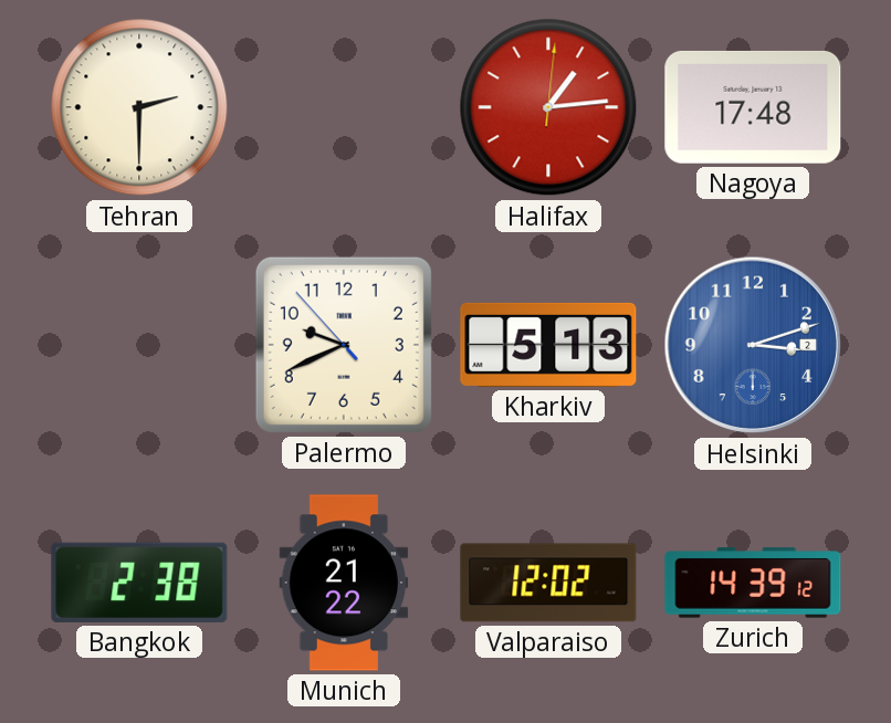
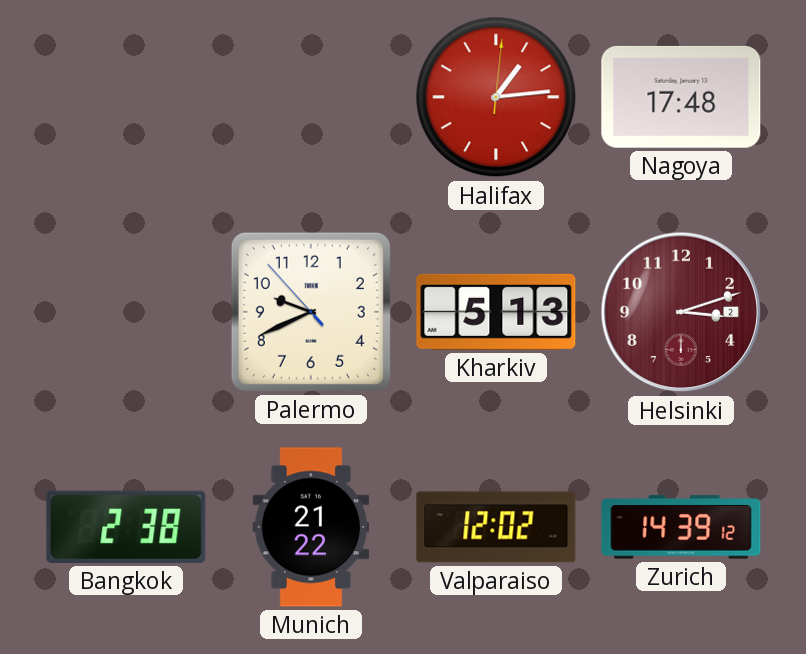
Tehran: 2:30 -> none (139, 107)
Helsinki dial: blue -> burgundy (681, 312)
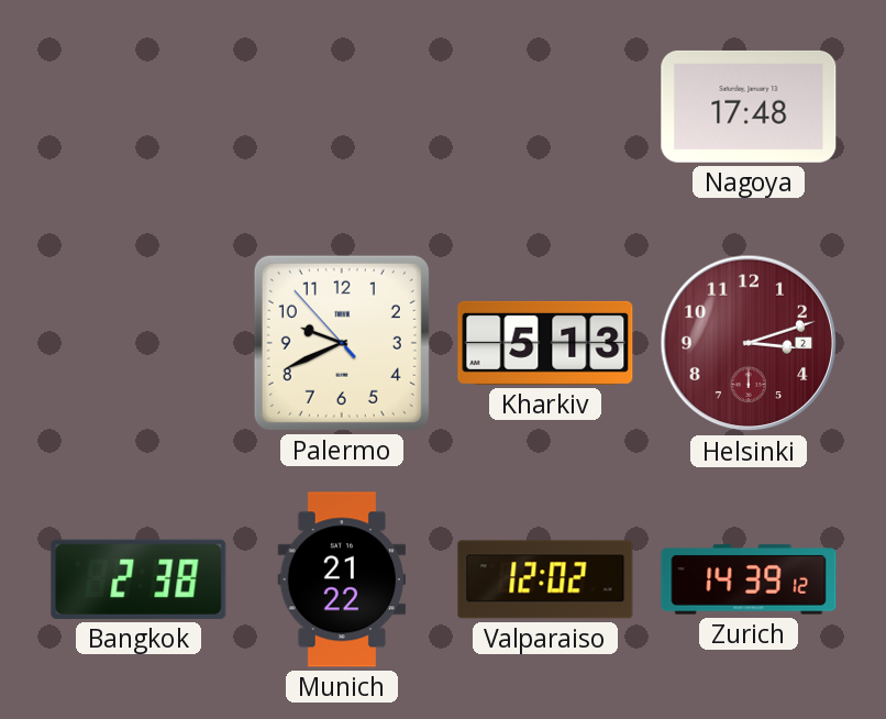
Halifax: 1:14 -> none (496, 97)
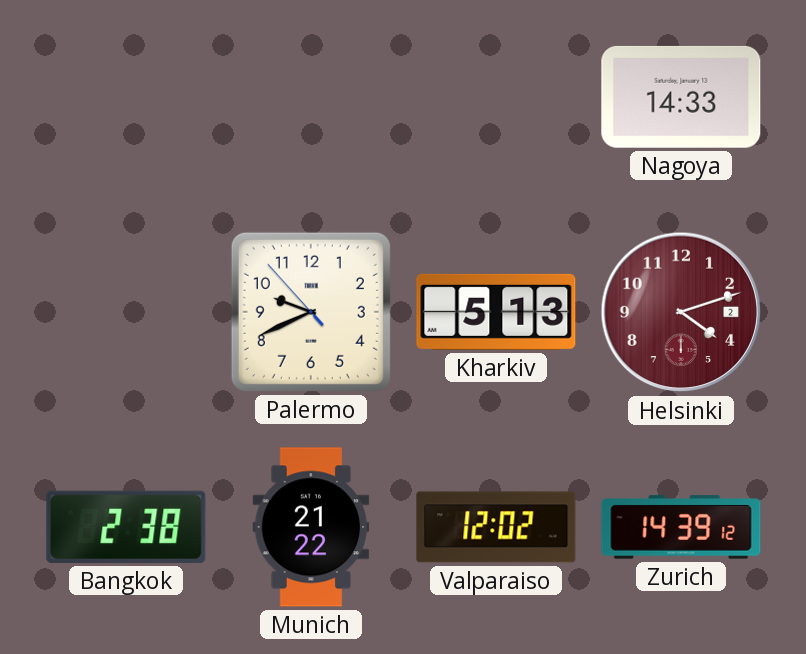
Nagoya: 17:48 -> 14:33 (681, 97)
Helsinki: 3:12 -> 4:12 (681, 312)
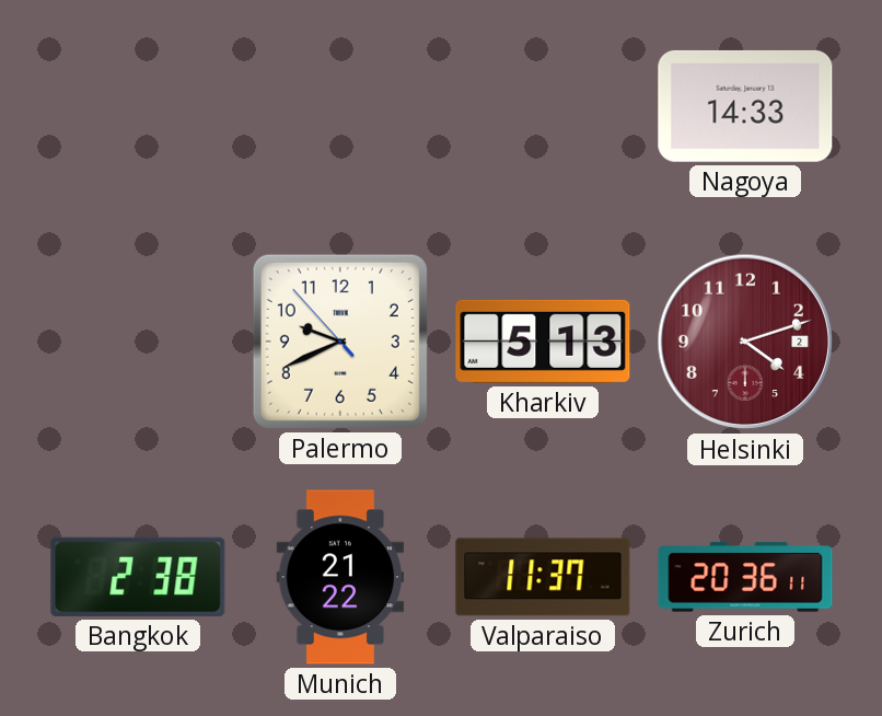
Valparaiso: 12:02 -> 11:37 (543, 577)
Zurich: 14:39 -> 20:36 (745, 577)
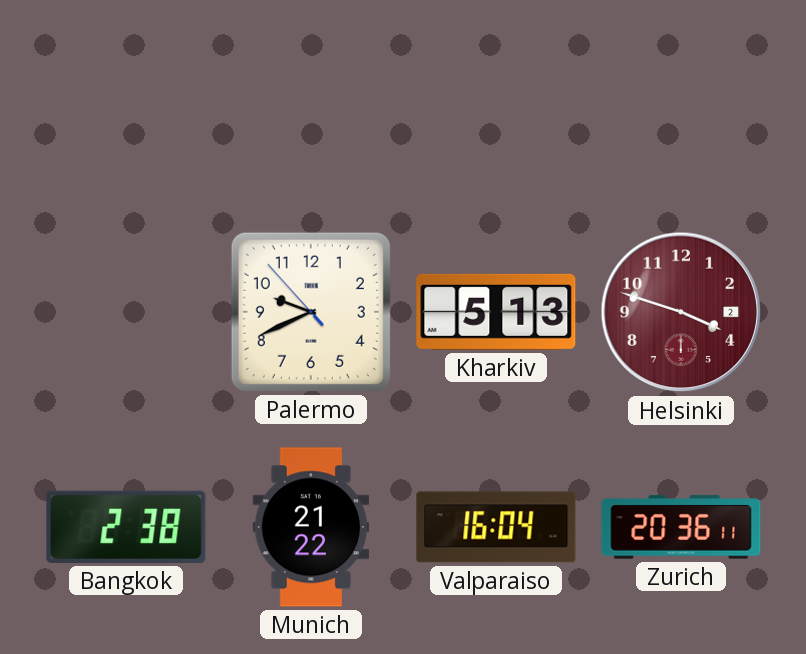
Nagoya: 14:33 -> none (745, 106)
Helsinki: 4:12 -> 3:48 (681, 312)
Valparaiso: 11:37 -> 16:04 (496, 527)
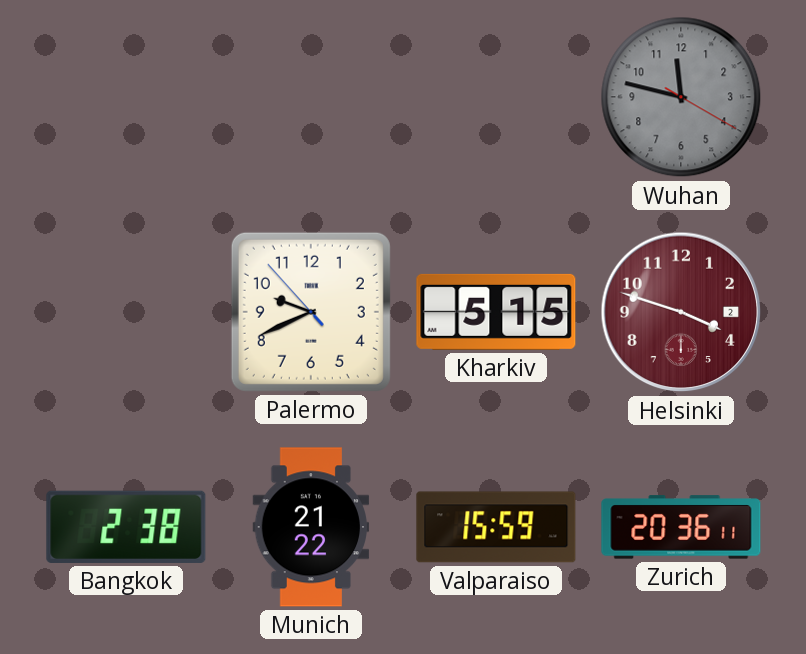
Wuhan: none -> 11:47 (681, 97)
Kharkiv: 5:13 -> 5:15 (496, 312)
Valparaiso: 16:04 -> 15:59 (496, 527)
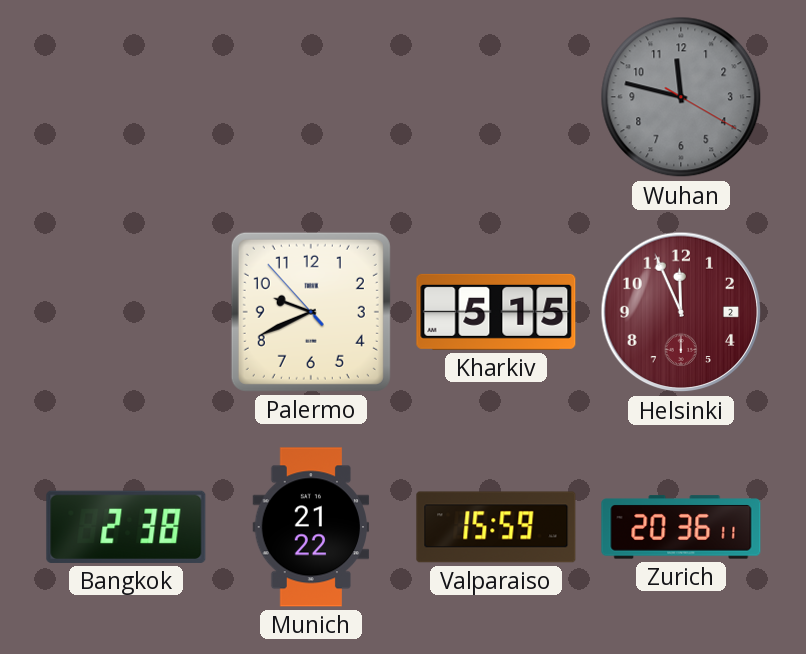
Helsinki: 3:48 -> 11:56 (681, 312)
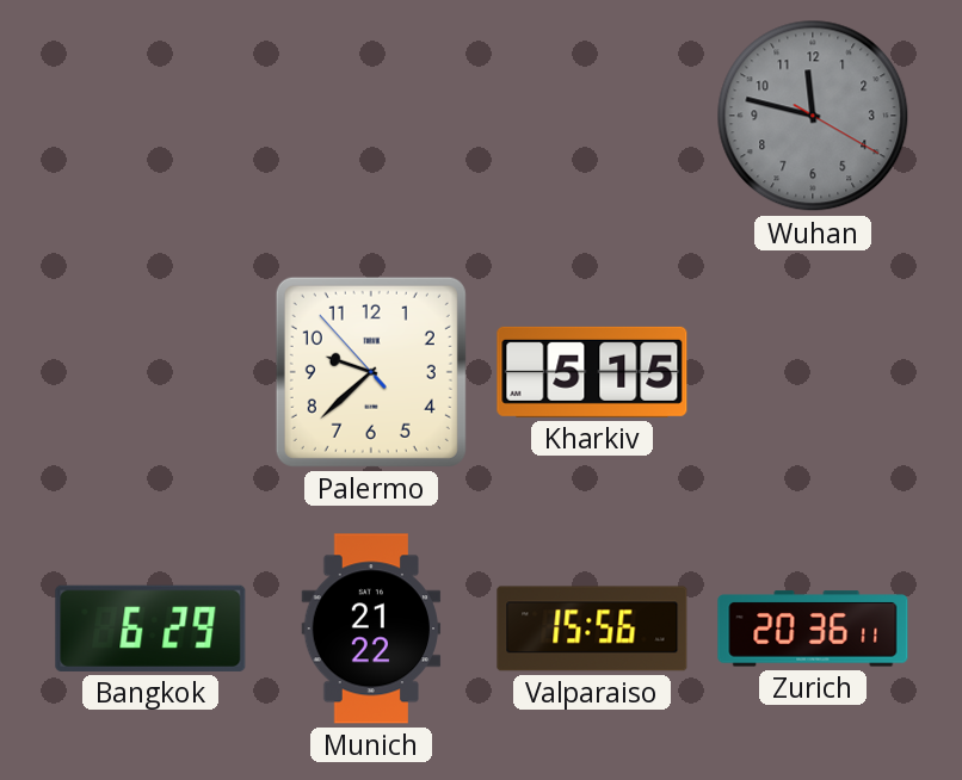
Palermo: 9:40 -> 9:37 (371, 372)
Helsinki: 11:56 -> none (681, 312)
Bangkok: 2:38 -> 6:29 (150, 629)
Valparaiso: 15:59 -> 15:56 (592, 629)
